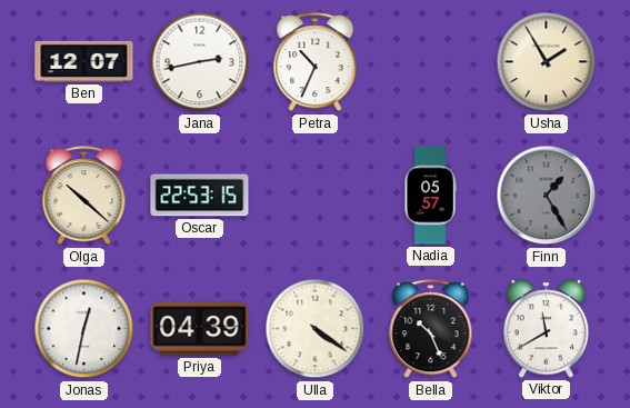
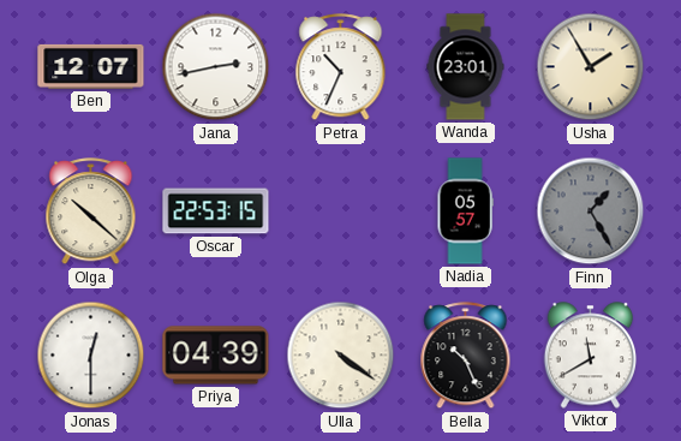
Wanda: none -> 23:01 (466, 67)
Jonas: 12:32 -> 12:30 (91, 356)
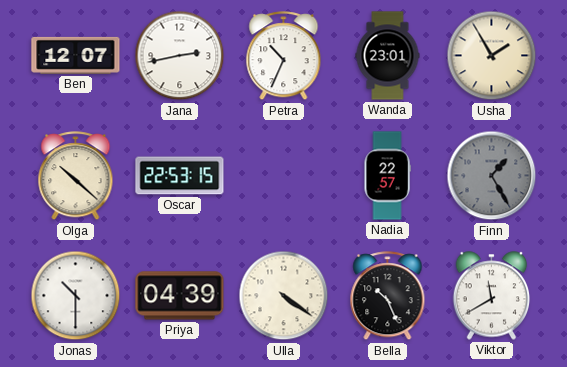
Nadia: 05:57 -> 22:57 (387, 176)
Jonas: 12:30 -> 10:30 (76, 296)
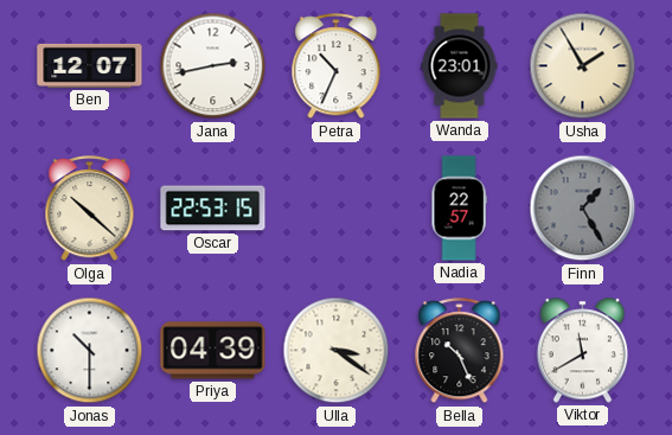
Ulla: 4:21 -> 3:21 (337, 351)
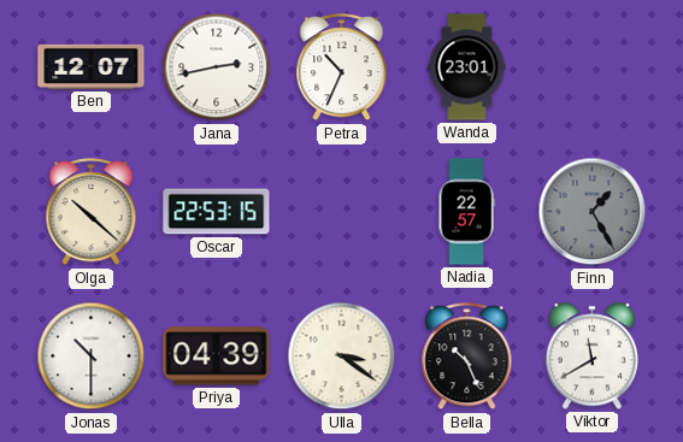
Usha: 1:55 -> none (583, 66)
